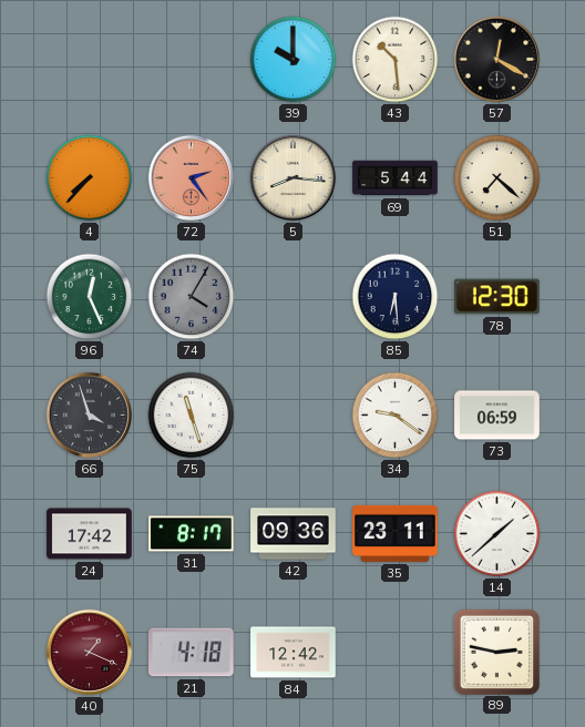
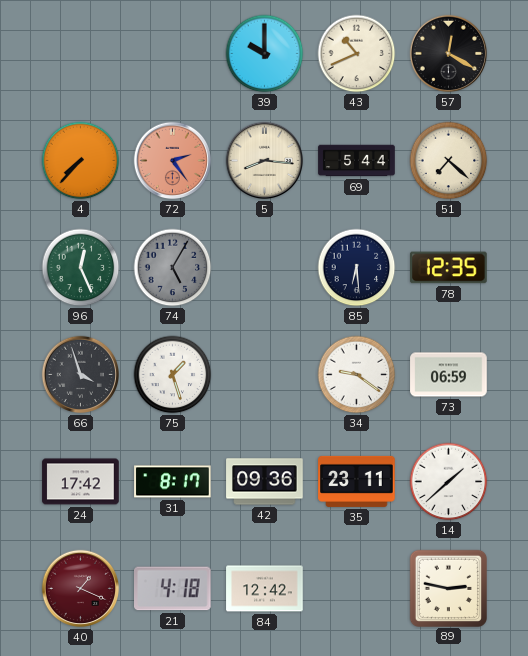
43: 10:29 -> 10:41 (357, 54)
74: 4:05 -> 5:05 (173, 268)
78: 12:30 -> 12:35 (449, 268)
75: 11:27 -> 1:27 (173, 375)
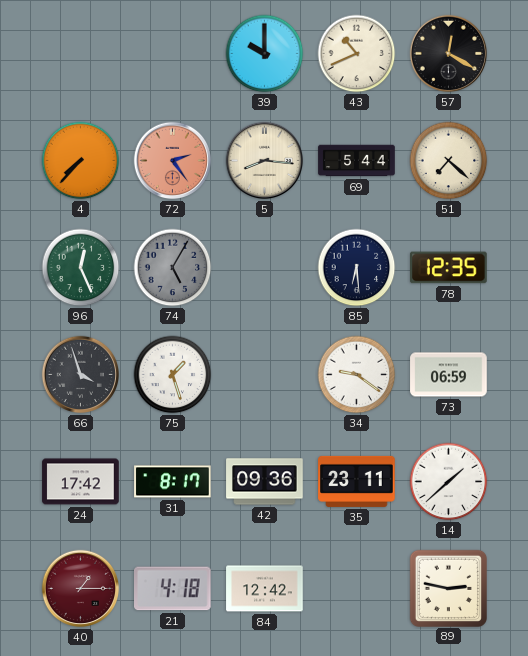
40: 1:19 -> 1:15 (81, 589)
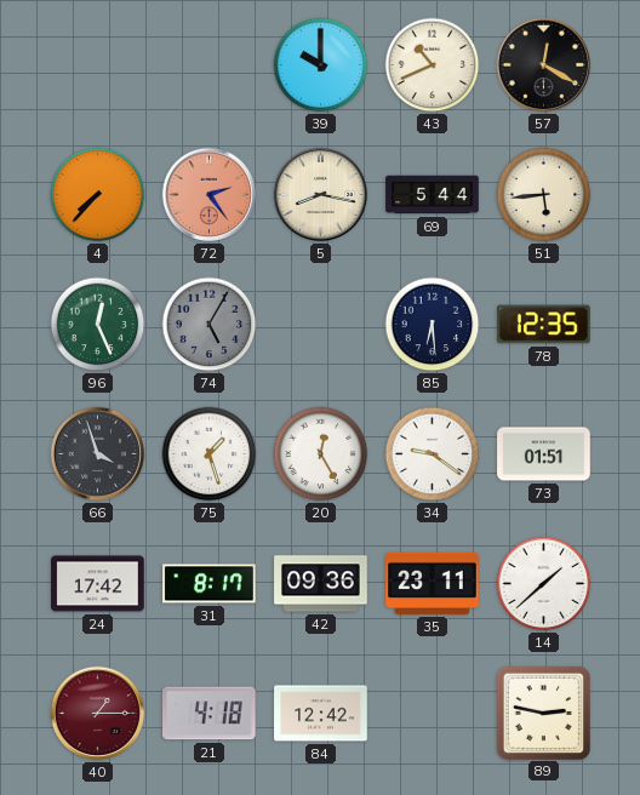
5: 8:16 -> 8:17 (321, 195)
51: 7:22 -> 5:44 (544, 195)
20: none -> 12:25 (321, 454)
73: 06:59 -> 01:51 (544, 454)
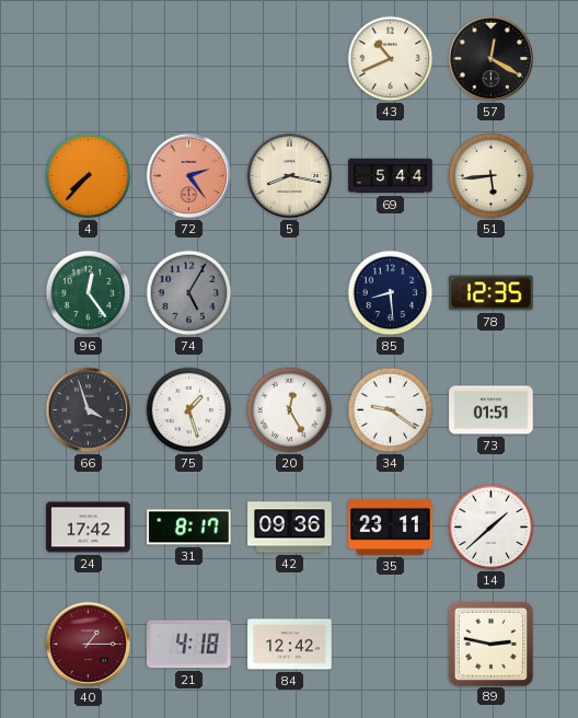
39: 10:00 -> none (321, 65)
96: 12:26 -> 12:24 (89, 293)
85: 6:29 -> 8:29 (391, 293)
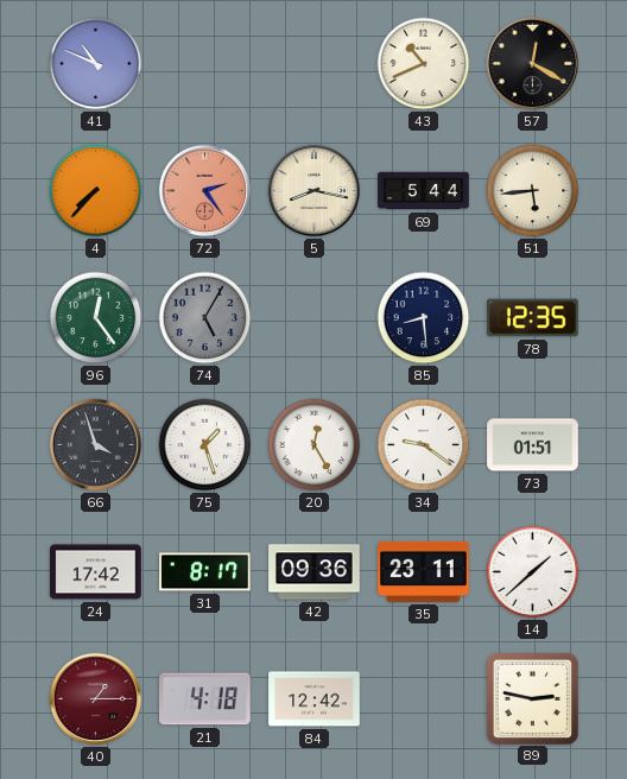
41: none -> 10:49 (96, 64)
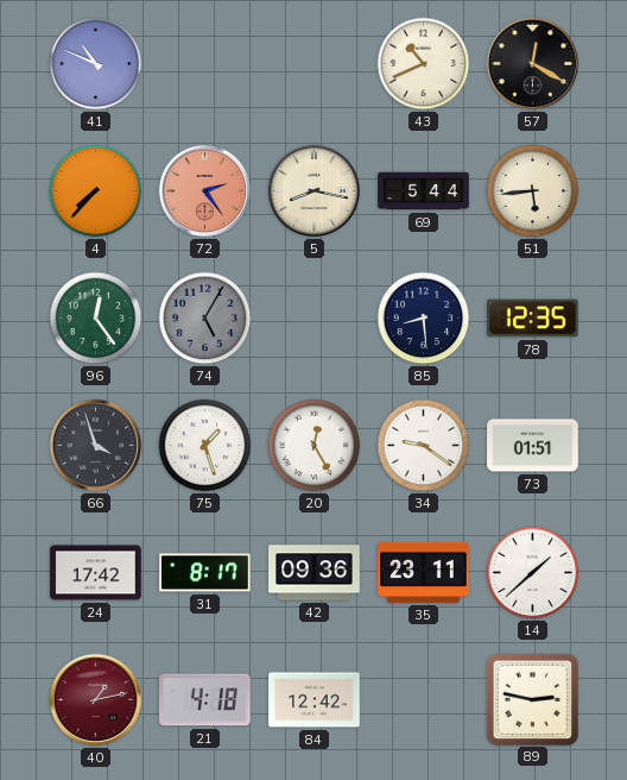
40: 1:15 -> 1:13 (96, 700)
